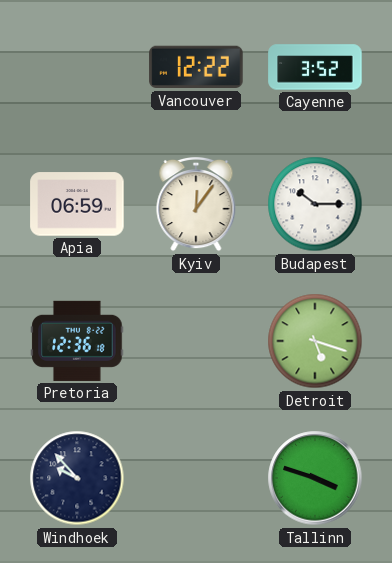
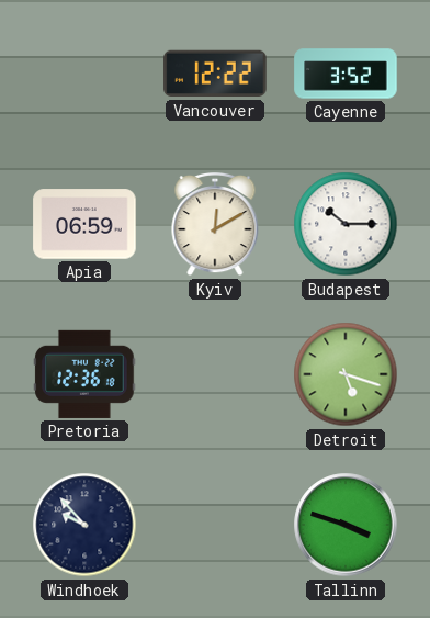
Kyiv: 12:06 -> 12:10 (215, 224)
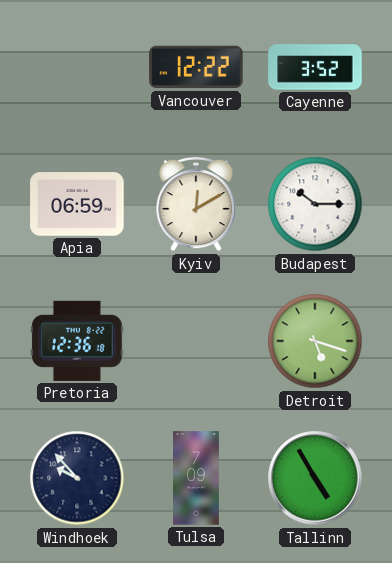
Tulsa: none -> 7:09 (196, 478)
Tallinn: 3:48 -> 4:55 (315, 478)
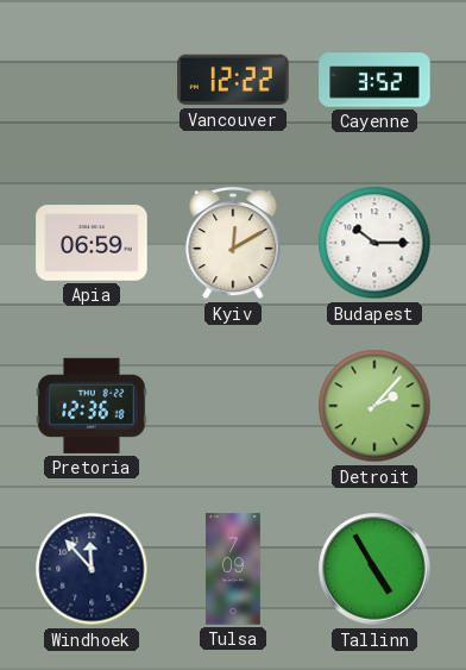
Detroit: 5:18 -> 2:07 (374, 406)
Windhoek: 9:53 -> 11:53 (92, 569)
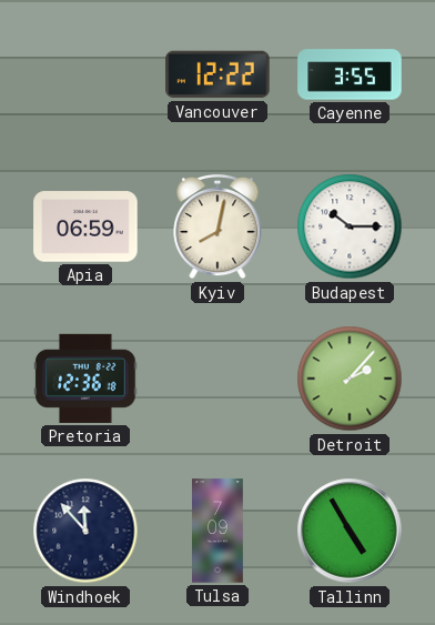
Cayenne: 3:52 -> 3:55 (350, 74)
Kyiv: 12:10 -> 8:02 (217, 226)
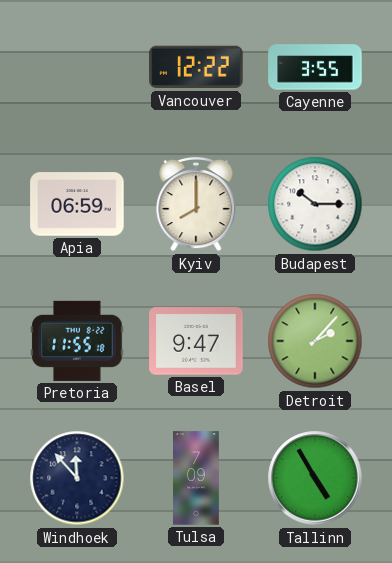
Kyiv: 8:02 -> 8:00 (196, 204)
Pretoria: 12:36 -> 11:55 (77, 341)
Basel: none -> 9:47 (196, 341)
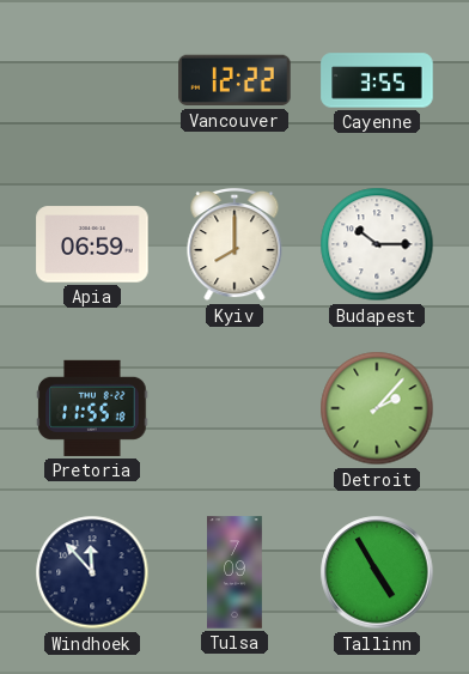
Basel: 9:47 -> none (196, 341)
